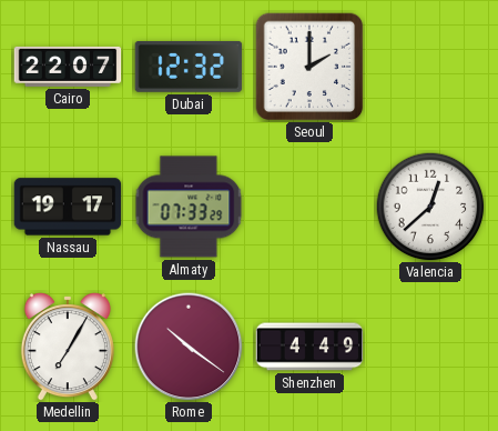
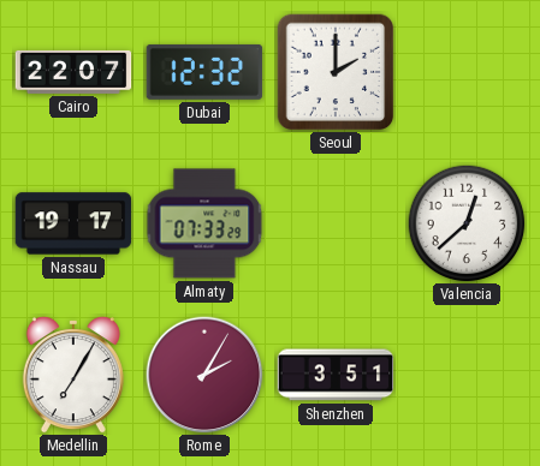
Rome: 10:21 -> 2:05 (204, 375)
Shenzhen: 4:49 -> 3:51 (336, 375)
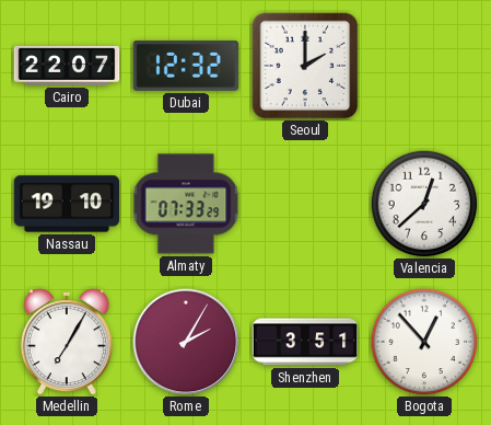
Nassau: 19:17 -> 19:10 (67, 204)
Bogota: none -> 12:53 (424, 342)
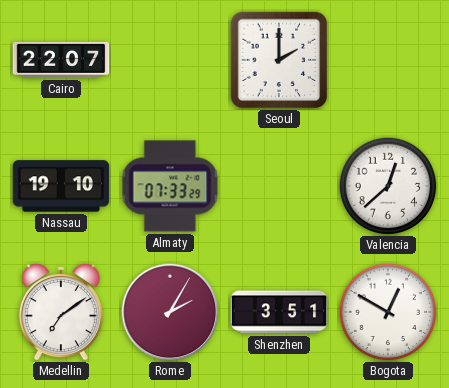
Dubai: 12:32 -> none (186, 66)
Medellin: 7:05 -> 7:09 (61, 313)
Bogota: 12:53 -> 12:50 (388, 312)
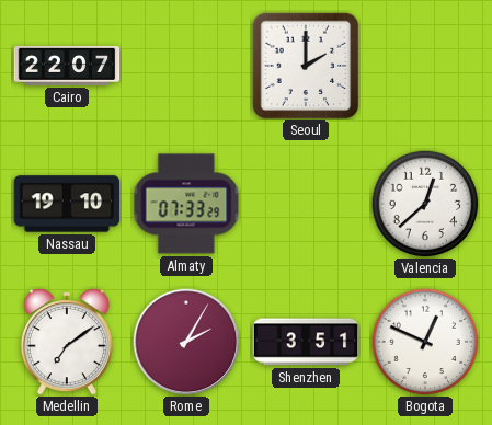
Bogota: 12:50 -> 12:49 (425, 342)
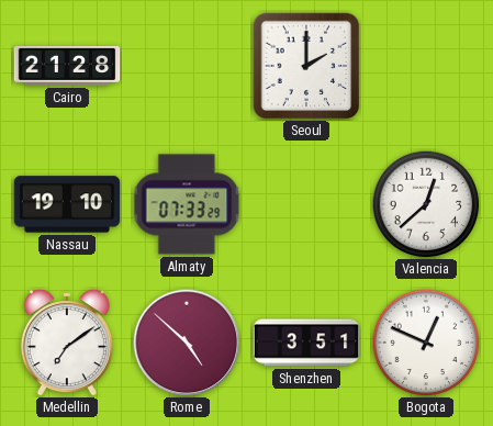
Cairo: 22:07 -> 21:28 (67, 66)
Rome: 2:05 -> 4:52 (187, 343)
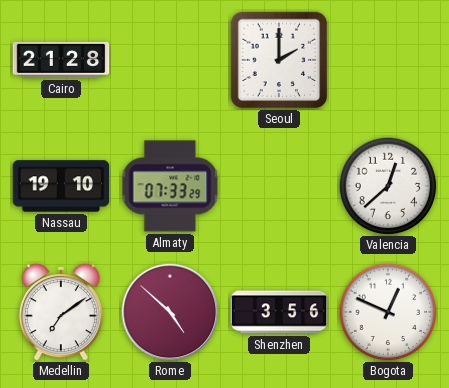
Shenzhen: 3:51 -> 3:56 (279, 312)
